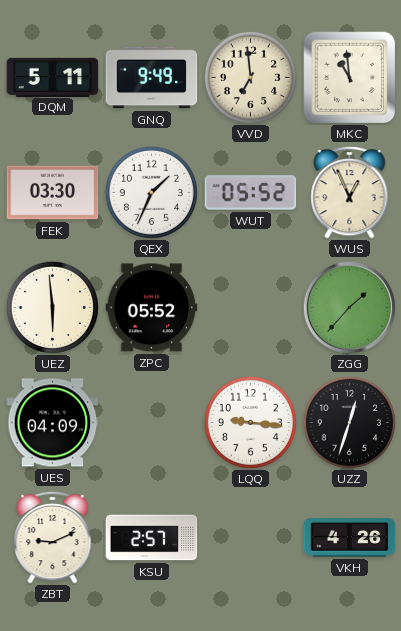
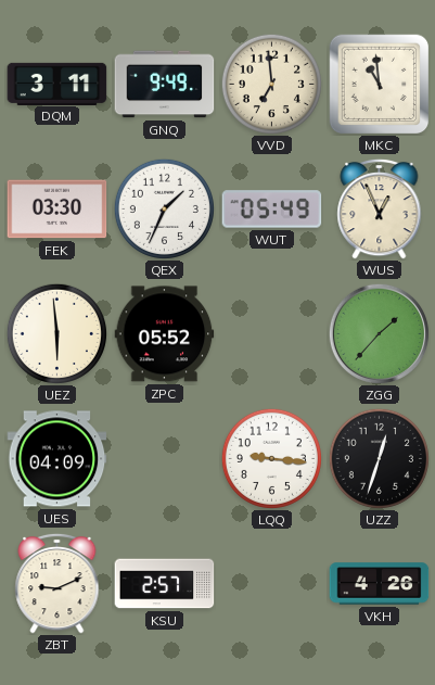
DQM: 5:11 -> 3:11 (57, 84)
WUT: 05:52 -> 05:49 (272, 210)
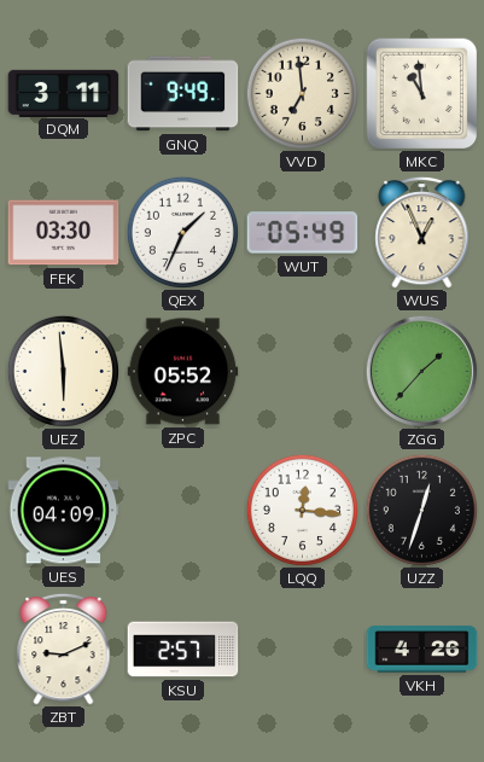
LQQ: 9:16 -> 12:16 (302, 510)
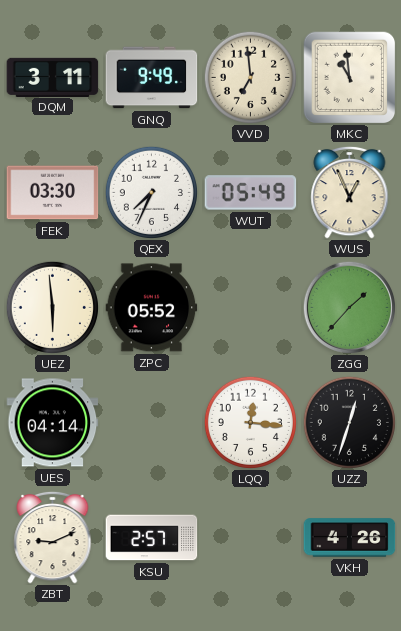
QEX: 1:34 -> 7:34 (151, 192)
UES: 04:09 -> 04:14 (53, 423)
